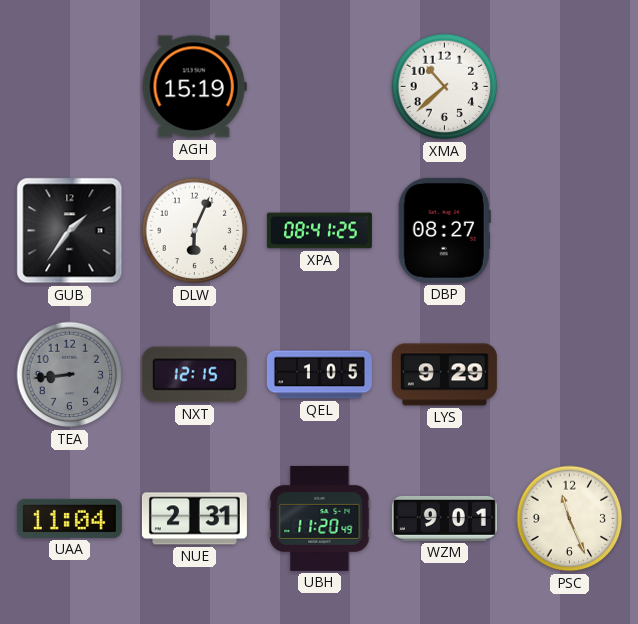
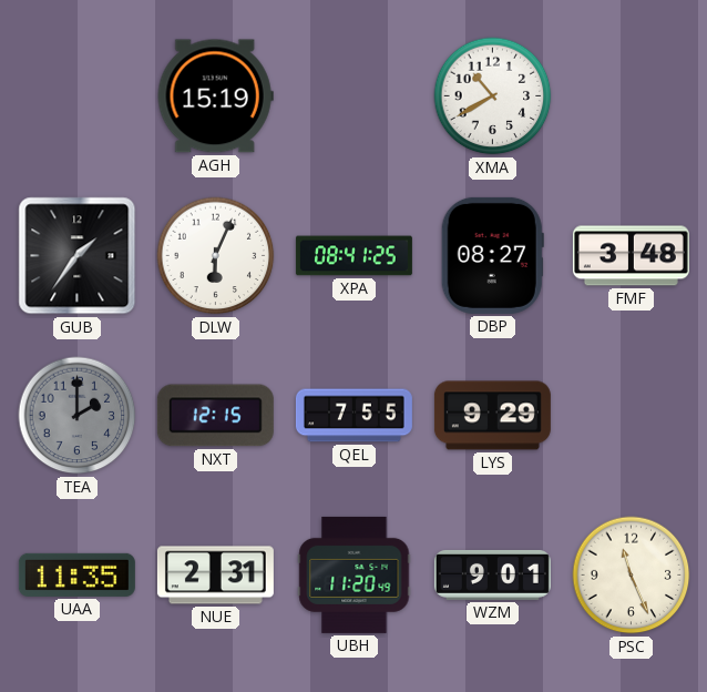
XMA: 10:38 -> 10:40 (493, 96)
FMF: none -> 3:48 (631, 256)
TEA: 8:44 -> 2:00 (78, 416)
QEL: 1:05 -> 7:55 (353, 416)
UAA: 11:04 -> 11:35 (76, 574)
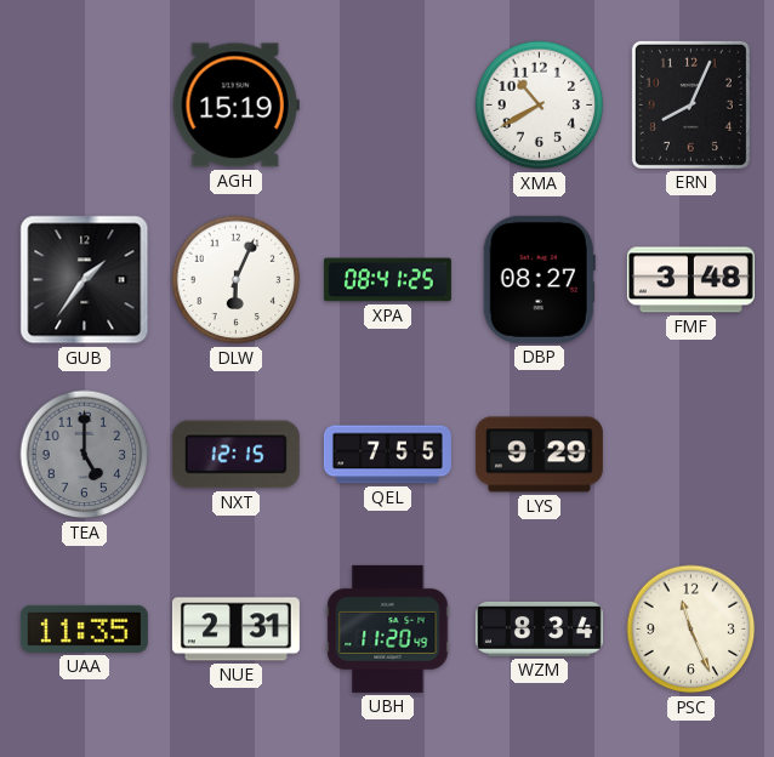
ERN: none -> 8:04 (690, 104)
TEA: 2:00 -> 5:00 (85, 455)
WZM: 9:01 -> 8:34 (539, 628)
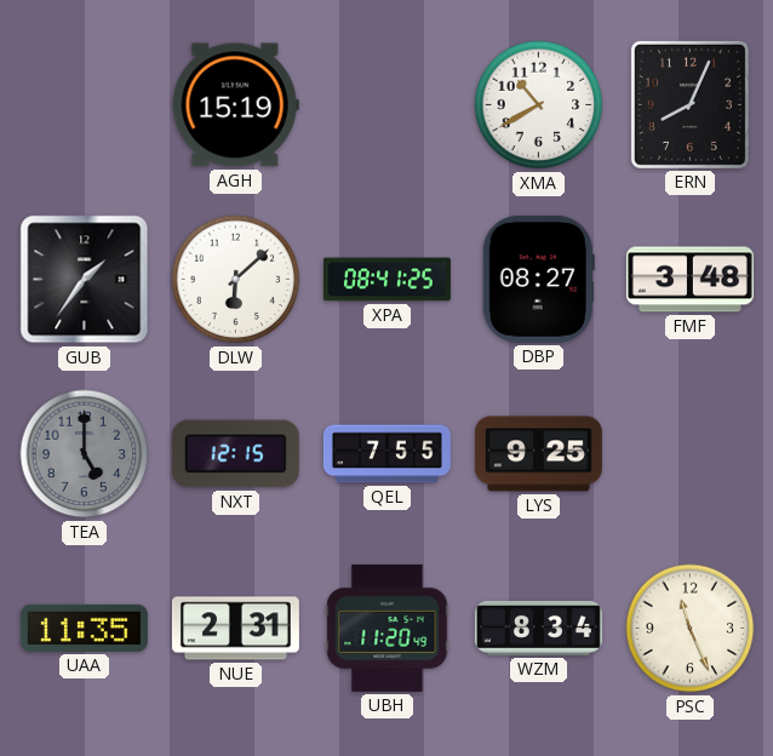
DLW: 6:04 -> 6:08 (236, 280)
LYS: 9:29 -> 9:25 (538, 454)
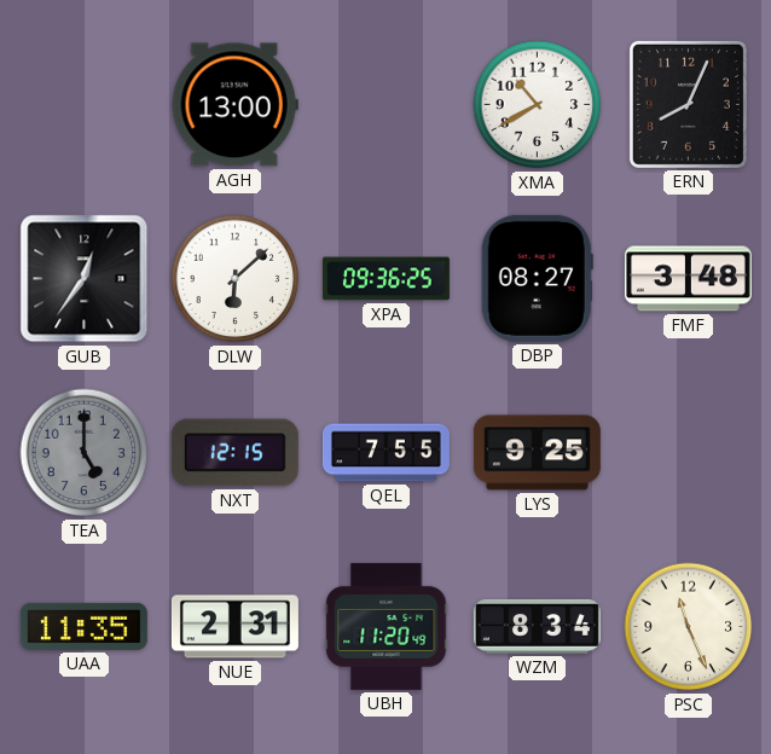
AGH: 15:19 -> 13:00 (234, 105)
GUB: 1:36 -> 12:36 (85, 279)
XPA: 08:41 -> 09:36 (385, 279)
